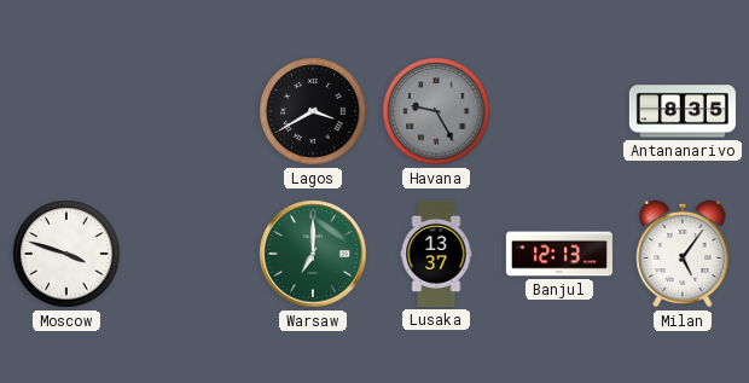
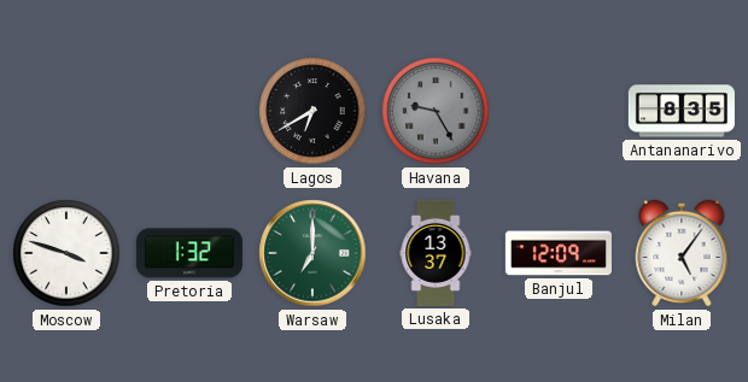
Lagos: 3:40 -> 6:40 (312, 111)
Pretoria: none -> 1:32 (189, 253)
Banjul: 12:13 -> 12:09 (559, 253)
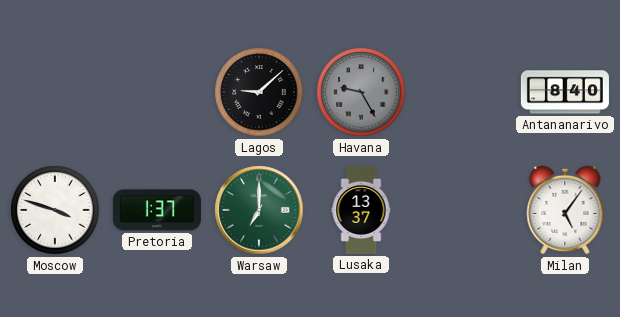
Lagos: 6:40 -> 9:08 (259, 92)
Antananarivo: 8:35 -> 8:40 (565, 92)
Pretoria: 1:32 -> 1:37 (157, 210)
Banjul: 12:09 -> none (559, 253)
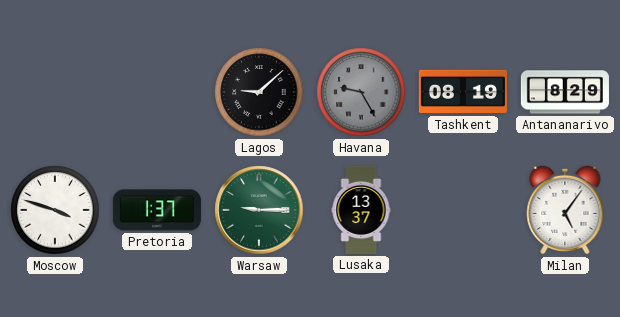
Tashkent: none -> 08:19 (463, 92)
Antananarivo: 8:40 -> 8:29 (565, 92)
Warsaw: 7:00 -> 9:15 (259, 210)
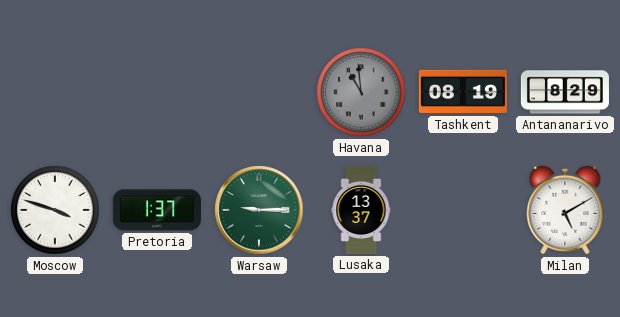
Lagos: 9:08 -> none (259, 92)
Havana: 9:25 -> 10:59 (361, 92)
Milan: 5:06 -> 5:10 (565, 210)
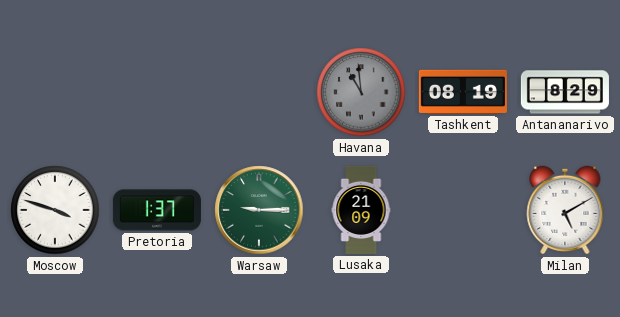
Lusaka: 13:37 -> 21:09 (361, 210)
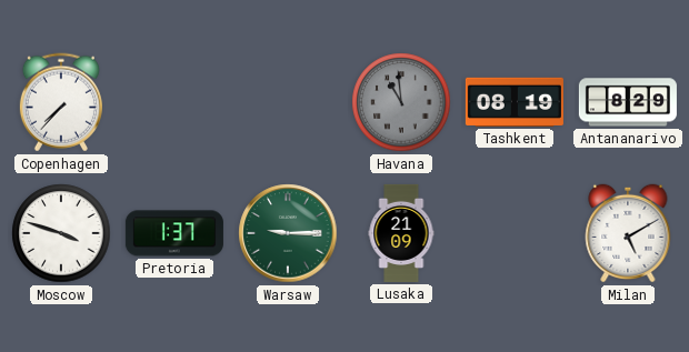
Copenhagen: none -> 7:37 (61, 102)
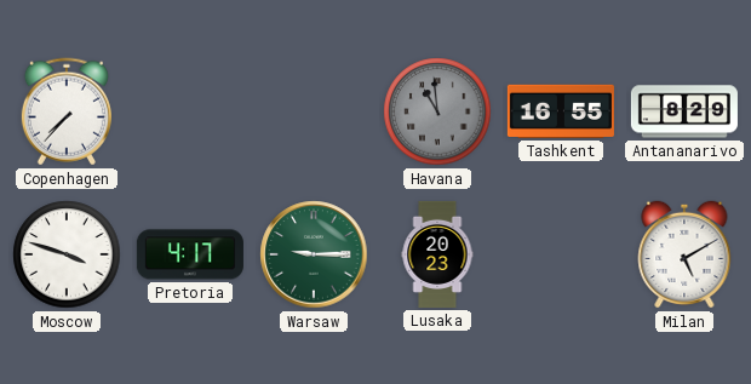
Tashkent: 08:19 -> 16:55 (561, 111)
Pretoria: 1:37 -> 4:17 (190, 254)
Lusaka: 21:09 -> 20:23 (437, 254)
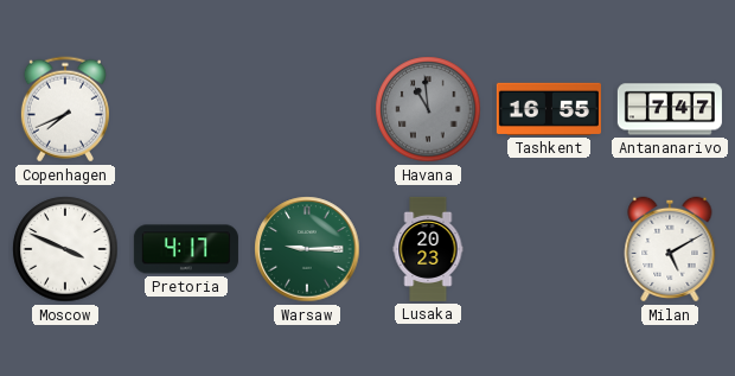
Copenhagen: 7:37 -> 7:41 (65, 109)
Antananarivo: 8:29 -> 7:47 (670, 109)
Moscow: 3:48 -> 3:49 (65, 249)
